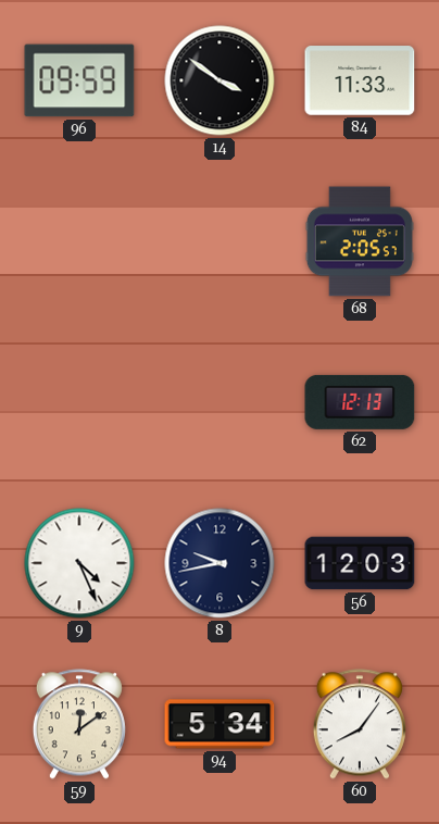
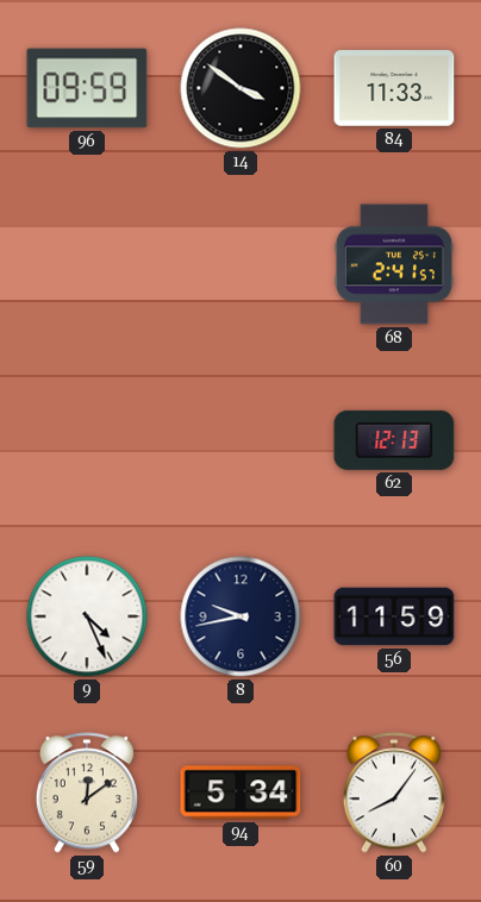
68: 2:05 -> 2:41 (394, 264)
56: 12:03 -> 11:59 (394, 616)
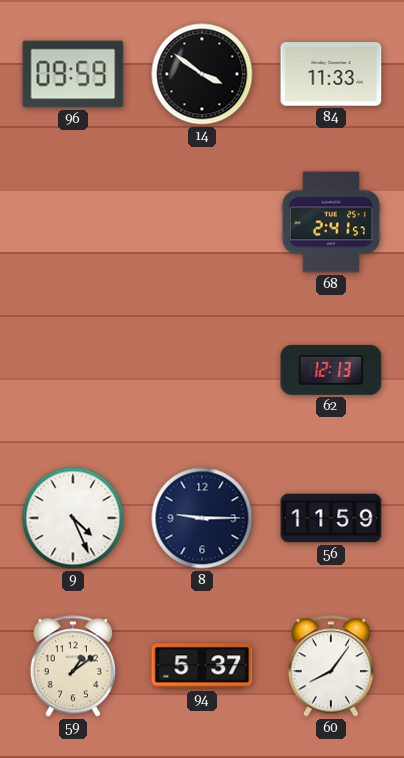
8: 9:43 -> 9:15 (202, 518)
59: 12:09 -> 1:09 (73, 666)
94: 5:34 -> 5:37 (202, 666)
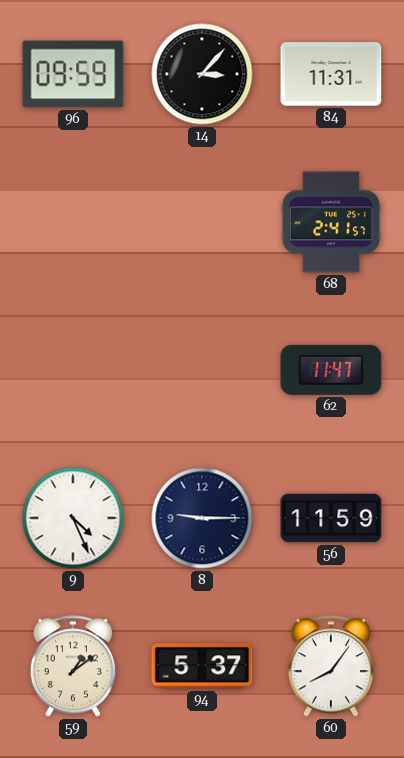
14: 3:51 -> 3:07 (202, 74)
84: 11:33 -> 11:31 (331, 74)
62: 12:13 -> 11:47 (331, 370)
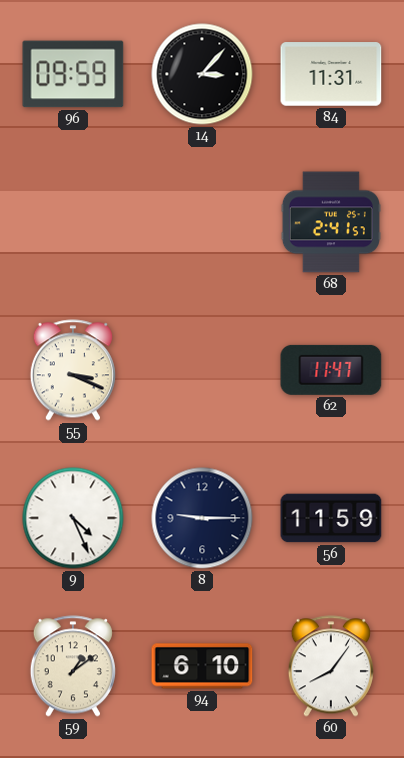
55: none -> 3:19 (73, 370)
94: 5:37 -> 6:10 (202, 666)
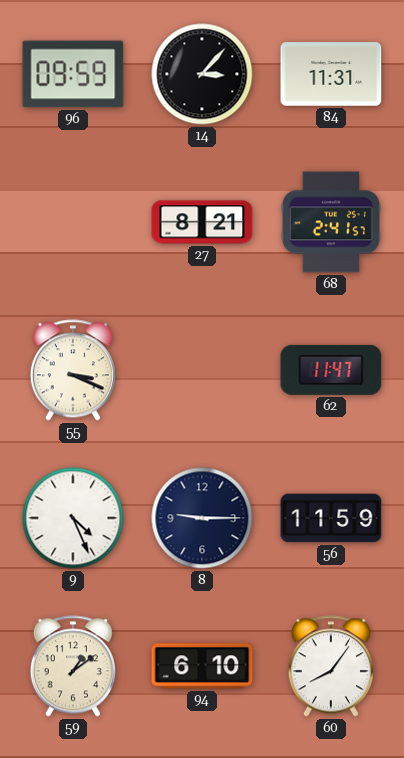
27: none -> 8:21 (202, 222)
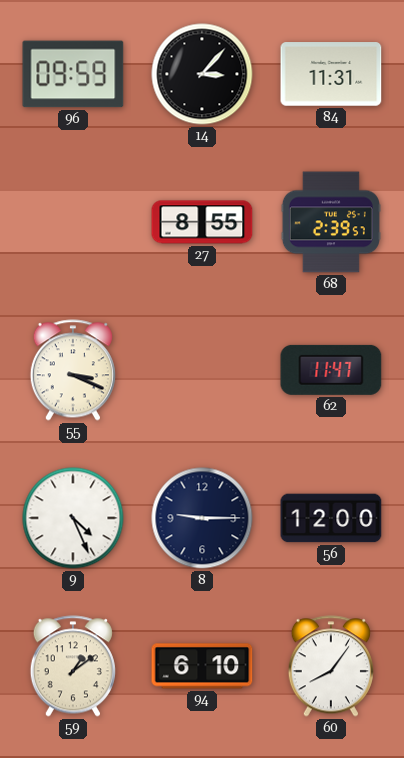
27: 8:21 -> 8:55 (202, 222)
68: 2:41 -> 2:39 (331, 222)
56: 11:59 -> 12:00 (331, 518)
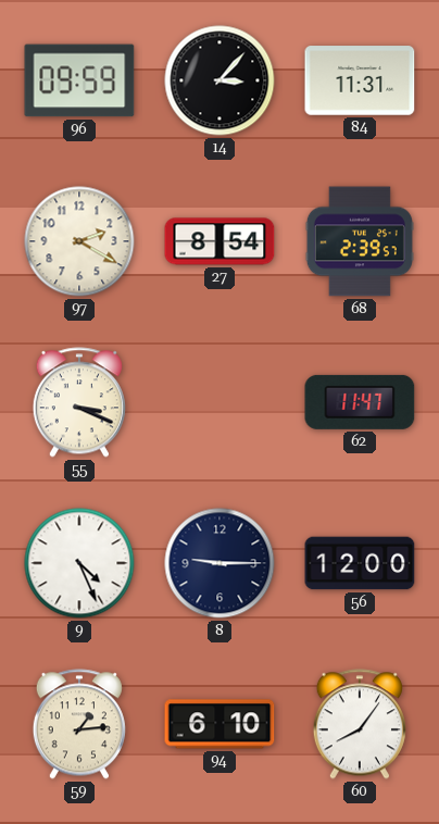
97: none -> 2:20 (79, 241)
27: 8:55 -> 8:54 (220, 241)
59: 1:09 -> 1:14 (79, 724)
